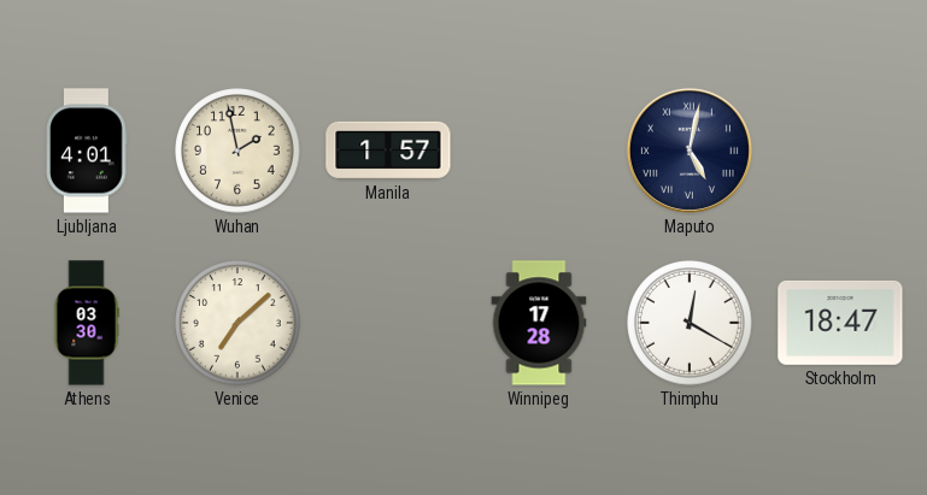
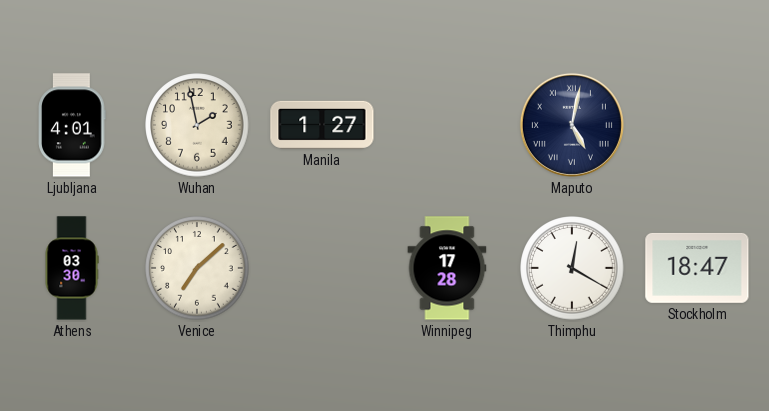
Manila: 1:57 -> 1:27 (322, 125)
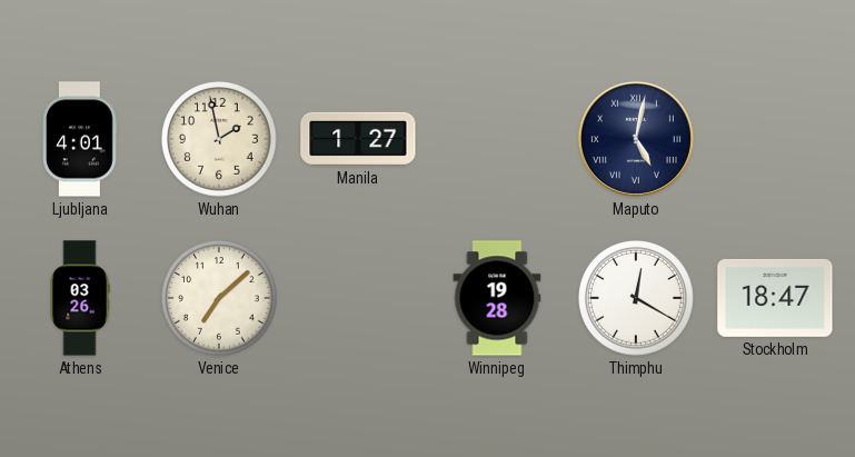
Athens: 03:30 -> 03:26 (80, 298)
Winnipeg: 17:28 -> 19:28 (497, 298)
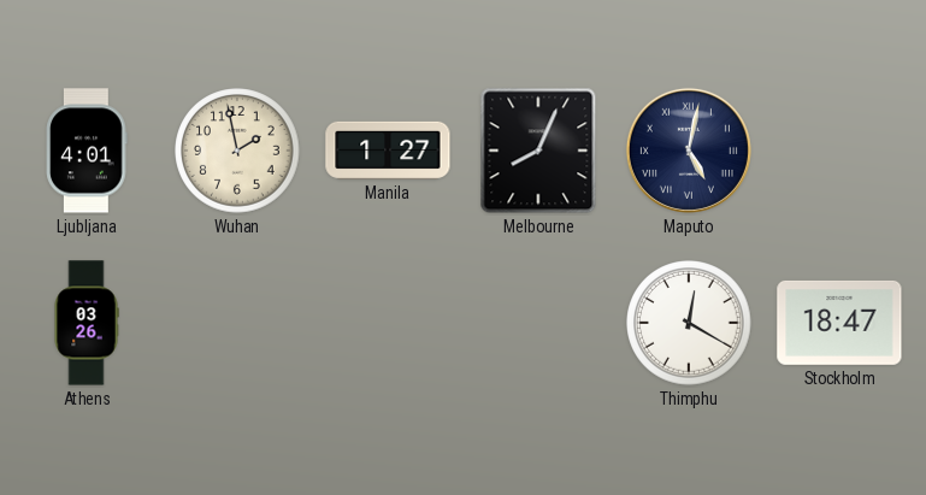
Melbourne: none -> 8:04 (538, 151)
Venice: 7:08 -> none (219, 298)
Winnipeg: 19:28 -> none (497, 298)
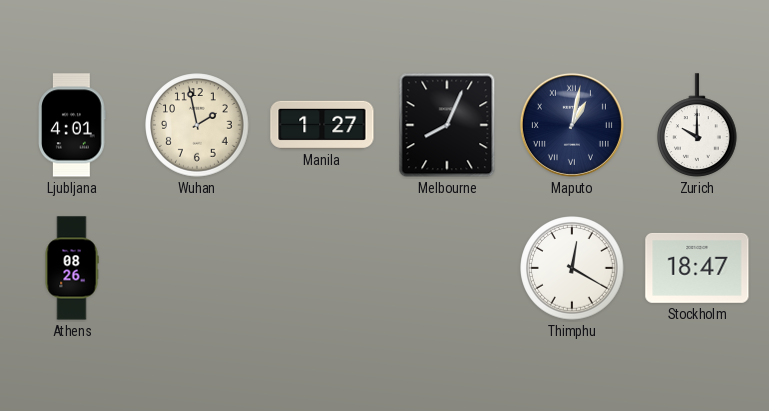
Maputo: 5:02 -> 1:02 (572, 125)
Zurich: none -> 10:00 (698, 125)
Athens: 03:26 -> 08:26 (72, 268)
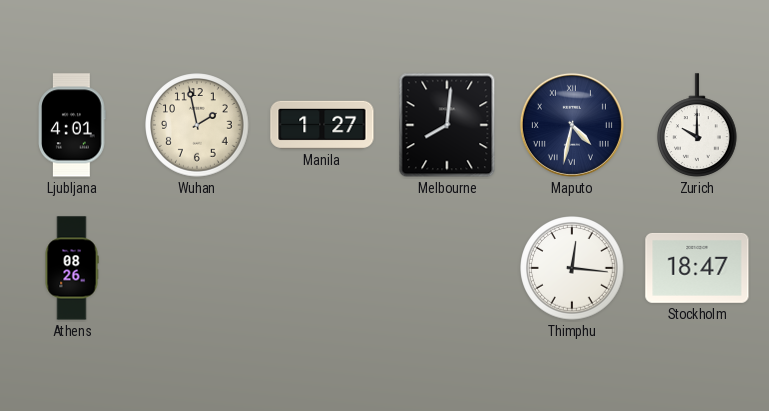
Melbourne: 8:04 -> 8:01 (447, 125)
Maputo: 1:02 -> 4:32 (572, 125)
Thimphu: 12:20 -> 12:16 (572, 268)
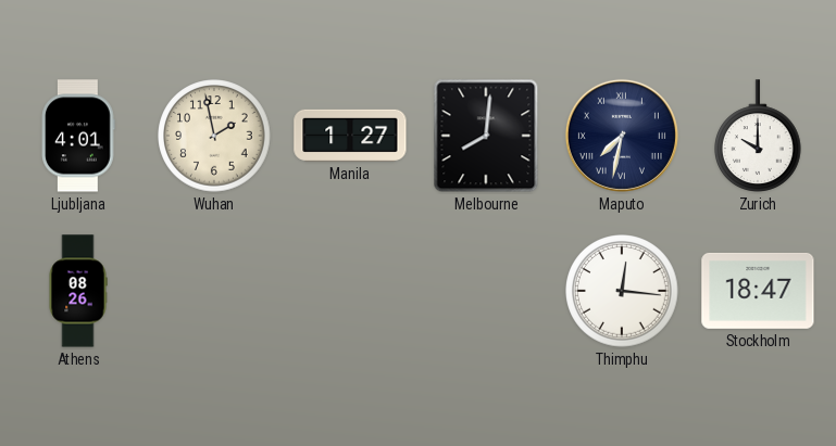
Maputo: 4:32 -> 7:32 (622, 136)
